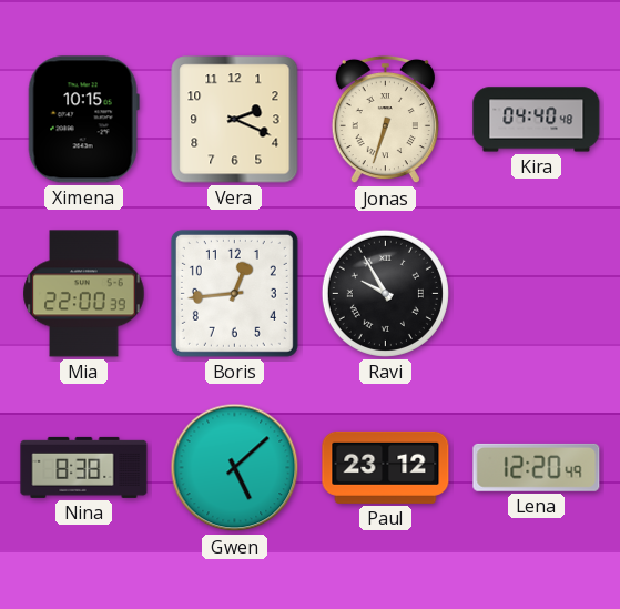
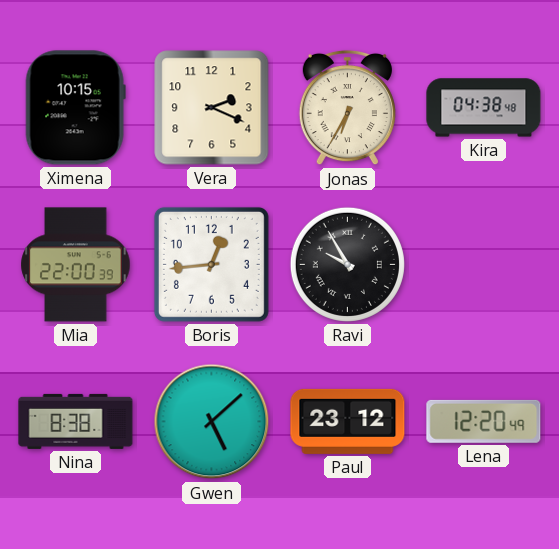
Jonas: 6:33 -> 6:35 (347, 108)
Kira: 04:40 -> 04:38 (484, 108)
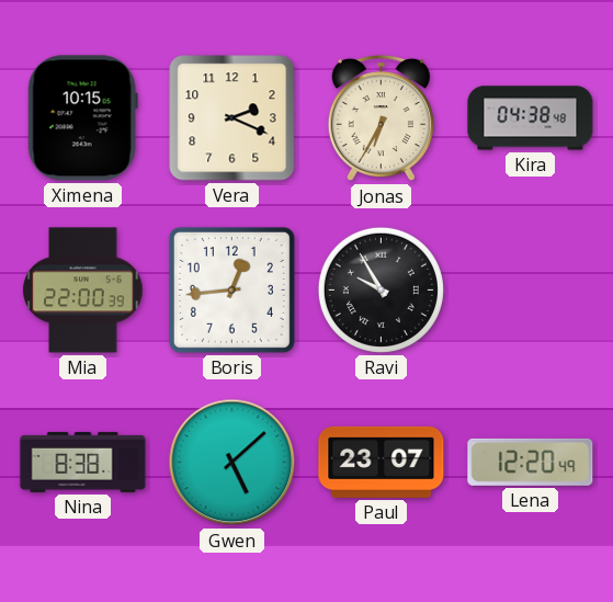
Paul: 23:12 -> 23:07 (382, 462)
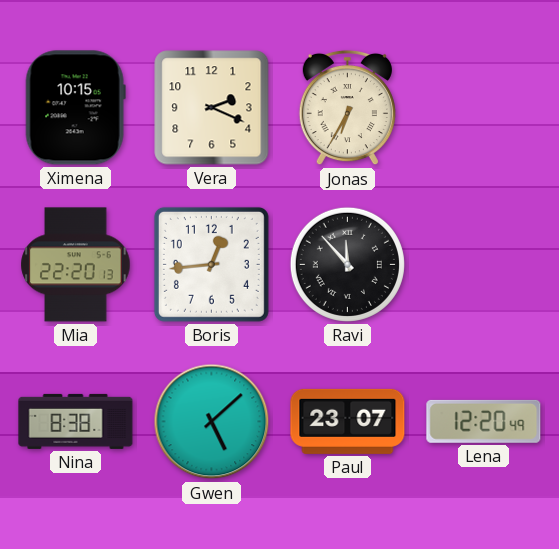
Kira: 04:38 -> none (531, 118)
Mia: 22:00 -> 22:20 (76, 265)
Ravi: 9:55 -> 11:53 (347, 264)
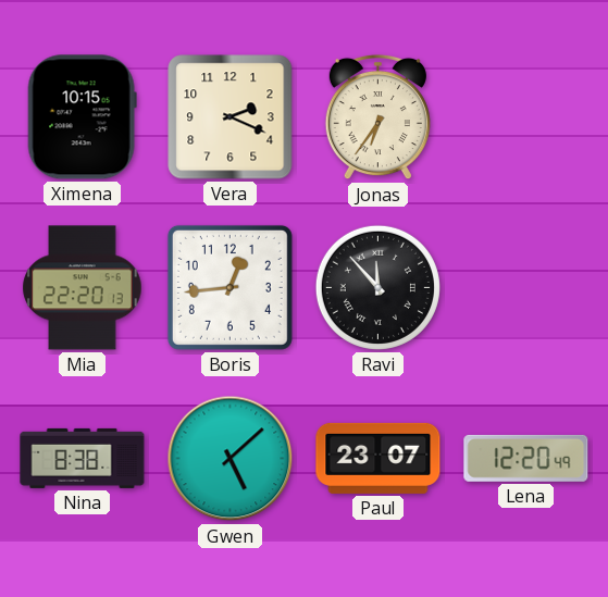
Jonas: 6:35 -> 6:36 (377, 117)
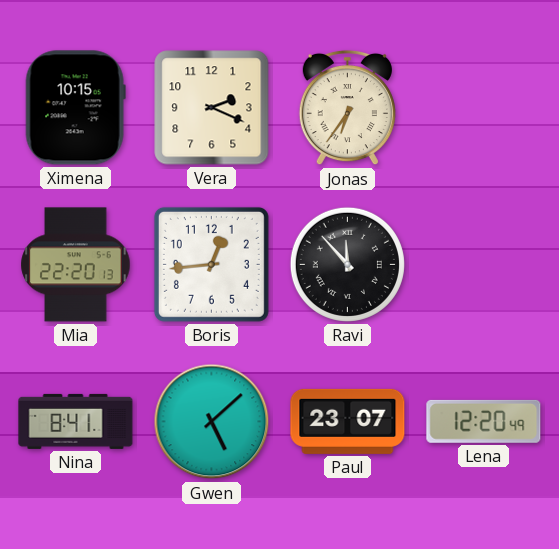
Nina: 8:38 -> 8:41 (76, 421)
